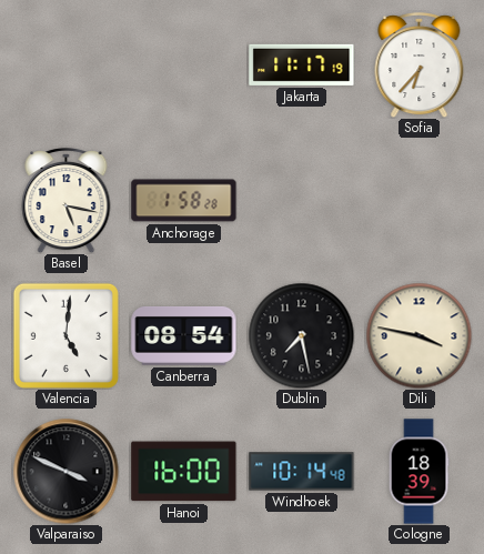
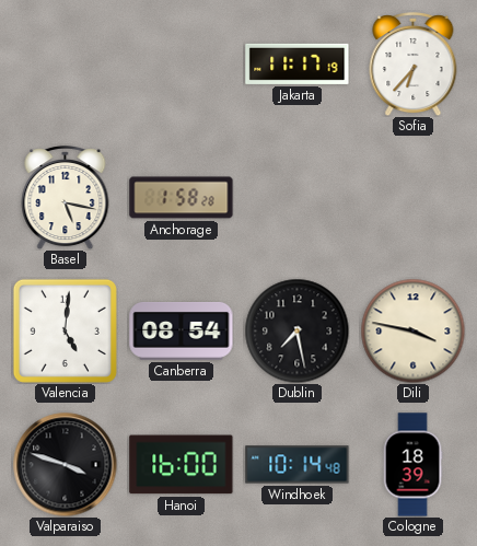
Valparaiso: 3:49 -> 3:48 (65, 464)
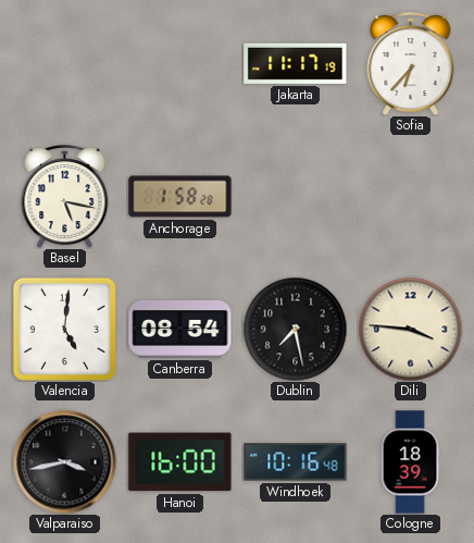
Dili: 3:47 -> 3:46 (410, 329)
Valparaiso: 3:48 -> 3:43 (64, 461)
Windhoek: 10:14 -> 10:16 (296, 462)
